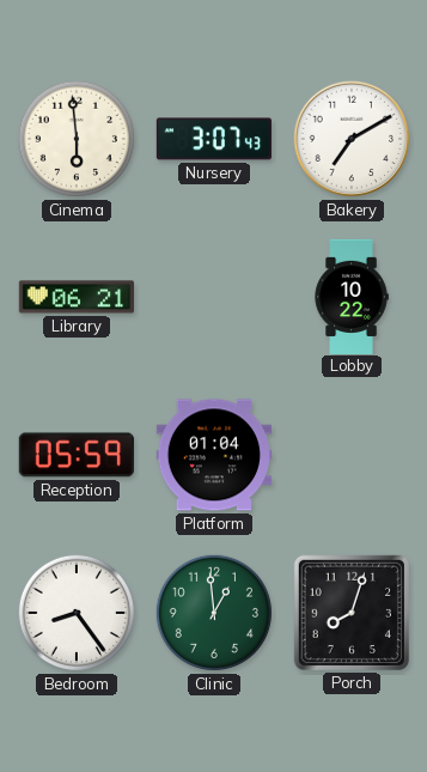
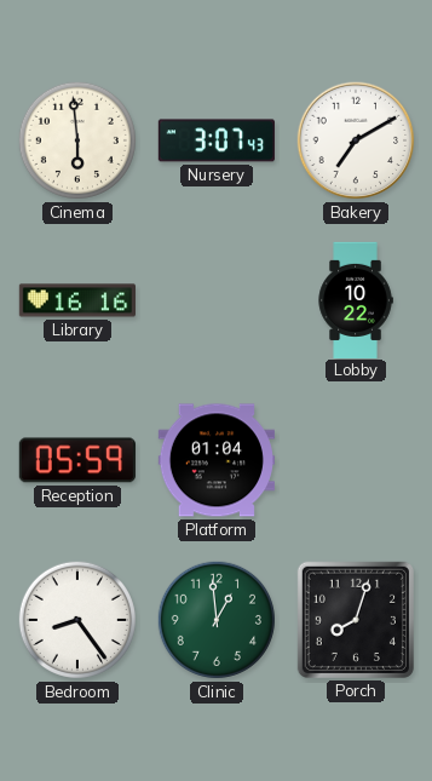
Library: 06:21 -> 16:16 (76, 300)
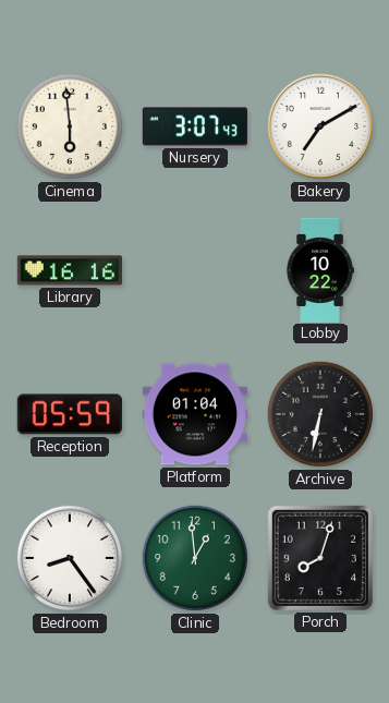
Archive: none -> 6:32 (320, 414)
